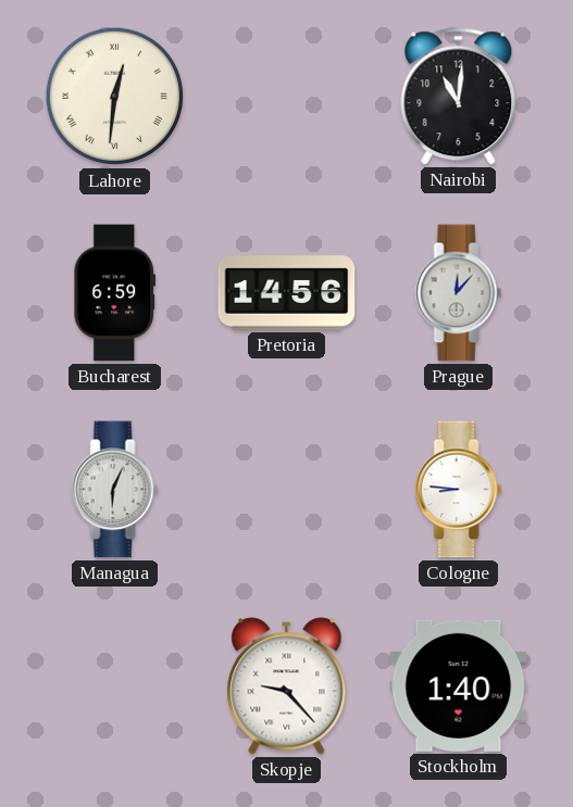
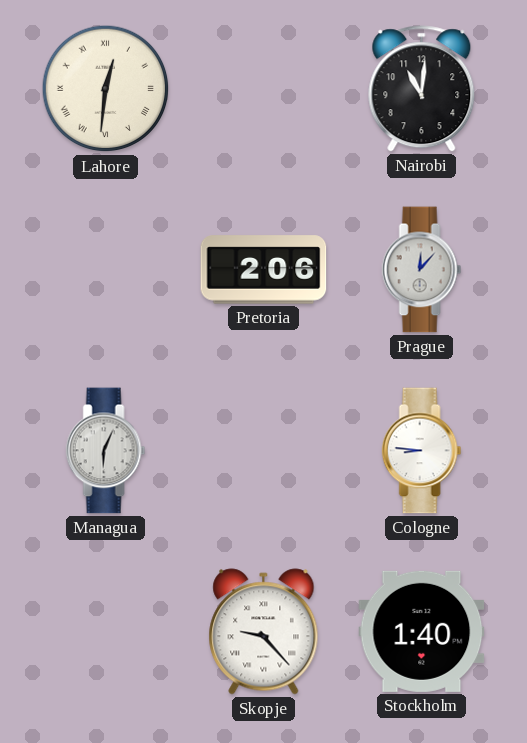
Bucharest: 6:59 -> none (115, 293)
Pretoria: 14:56 -> 2:06 (264, 270)
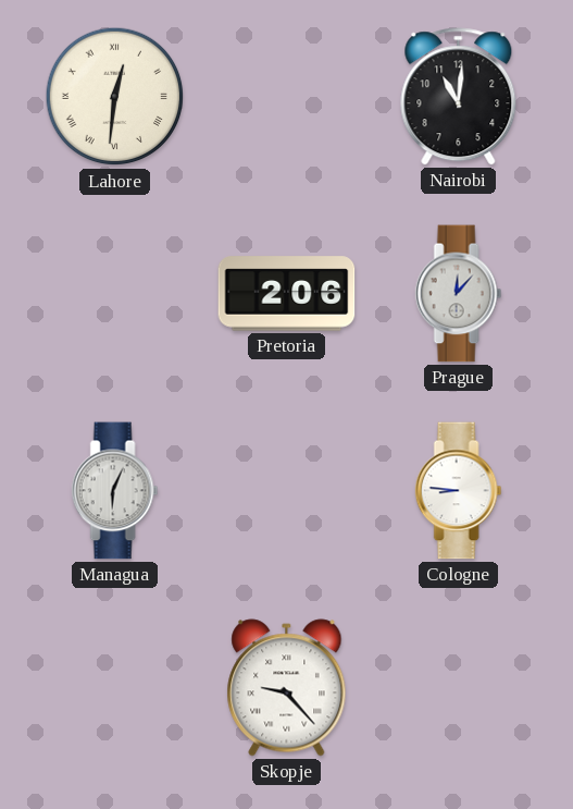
Stockholm: 1:40 -> none (422, 631)
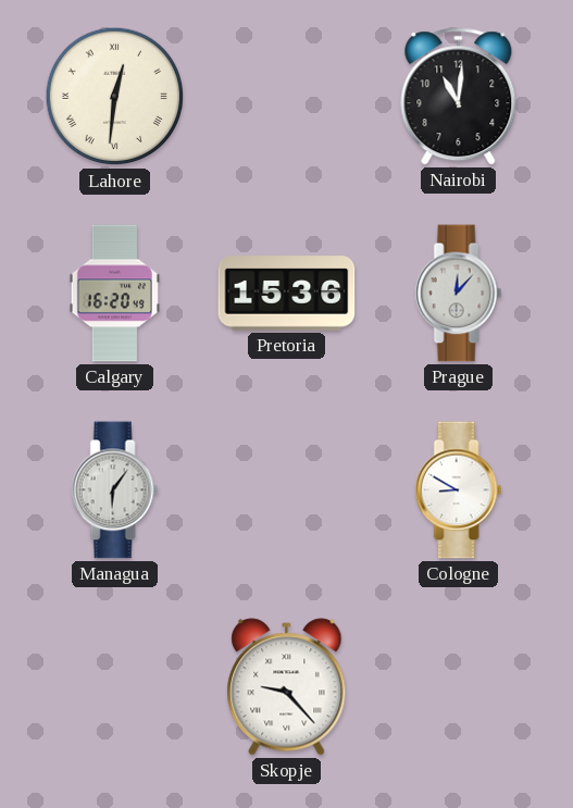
Calgary: none -> 16:20 (114, 294)
Pretoria: 2:06 -> 15:36 (287, 294)
Managua: 6:04 -> 6:06 (115, 490)
Cologne: 8:46 -> 8:50 (459, 490)
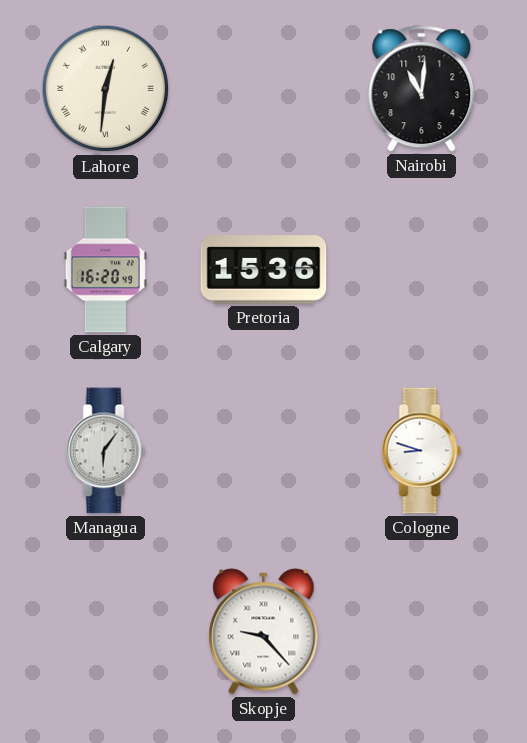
Prague: 12:07 -> none (459, 294)
Cologne: 8:50 -> 8:48 (422, 451)
